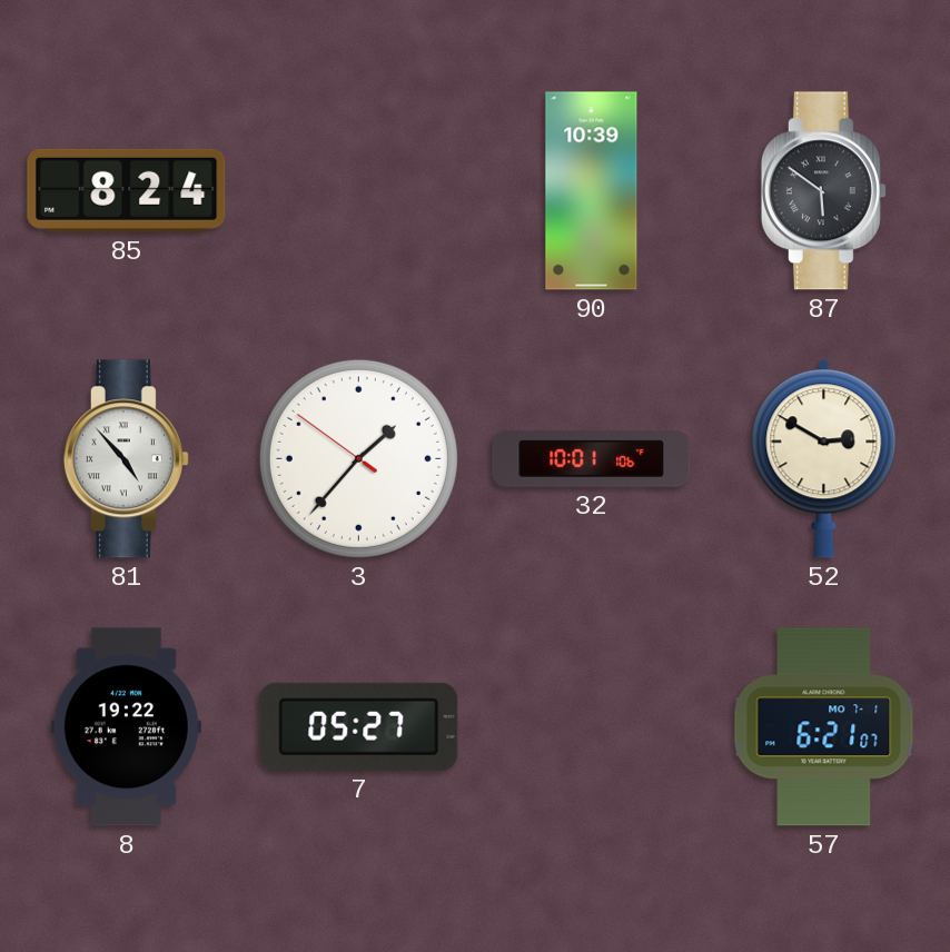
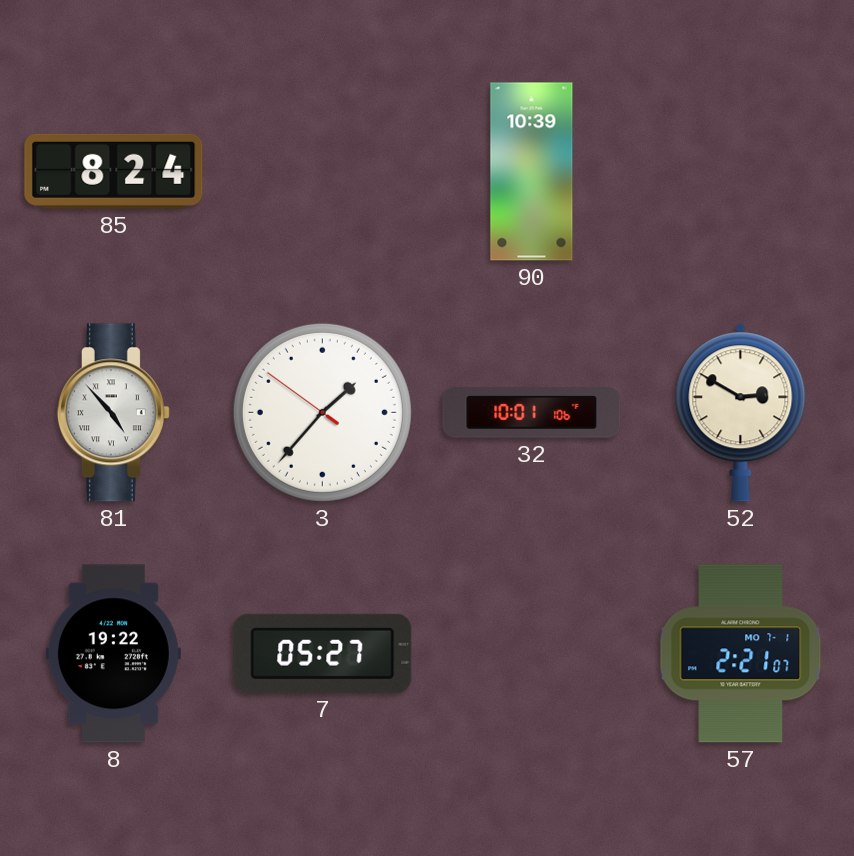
87: 5:51 -> none (823, 191)
57: 6:21 -> 2:21 (741, 654)
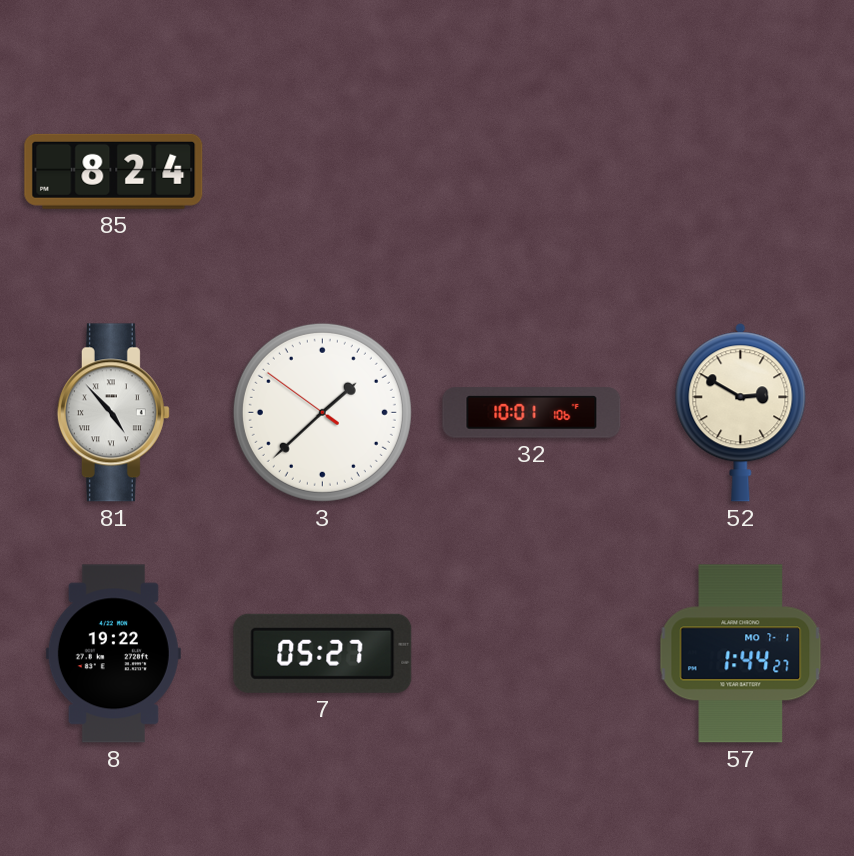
90: 10:39 -> none (532, 172)
3: 1:36 -> 1:37 (322, 412)
57: 2:21 -> 1:44 (741, 654)
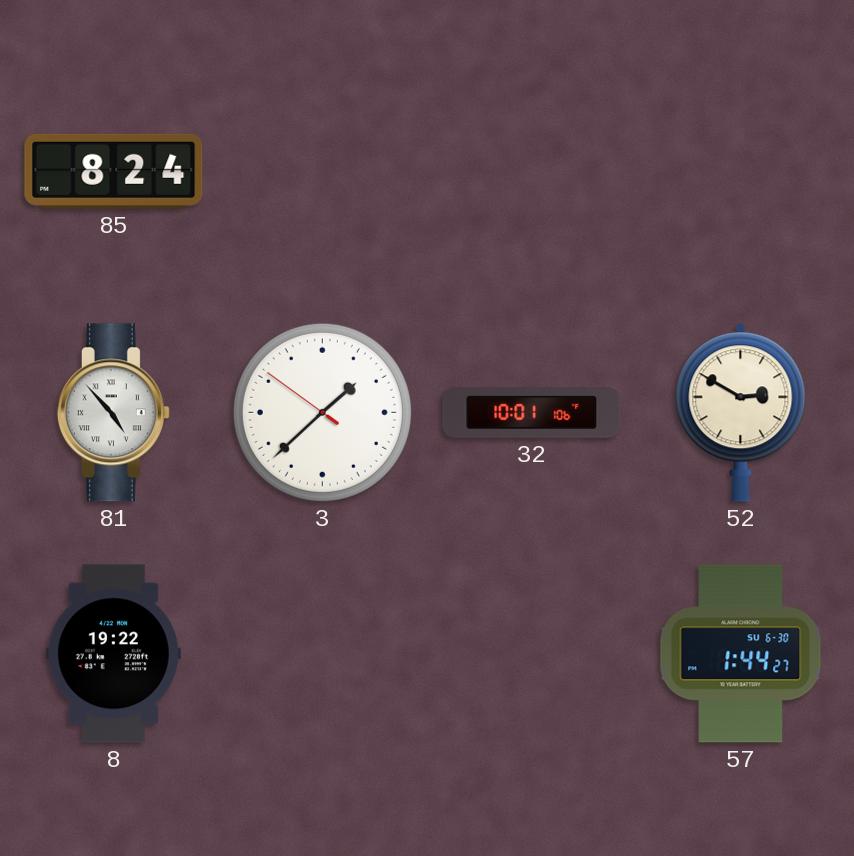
7: 05:27 -> none (323, 653)
57 date: MO 7-1 -> SU 6-30 (741, 654)
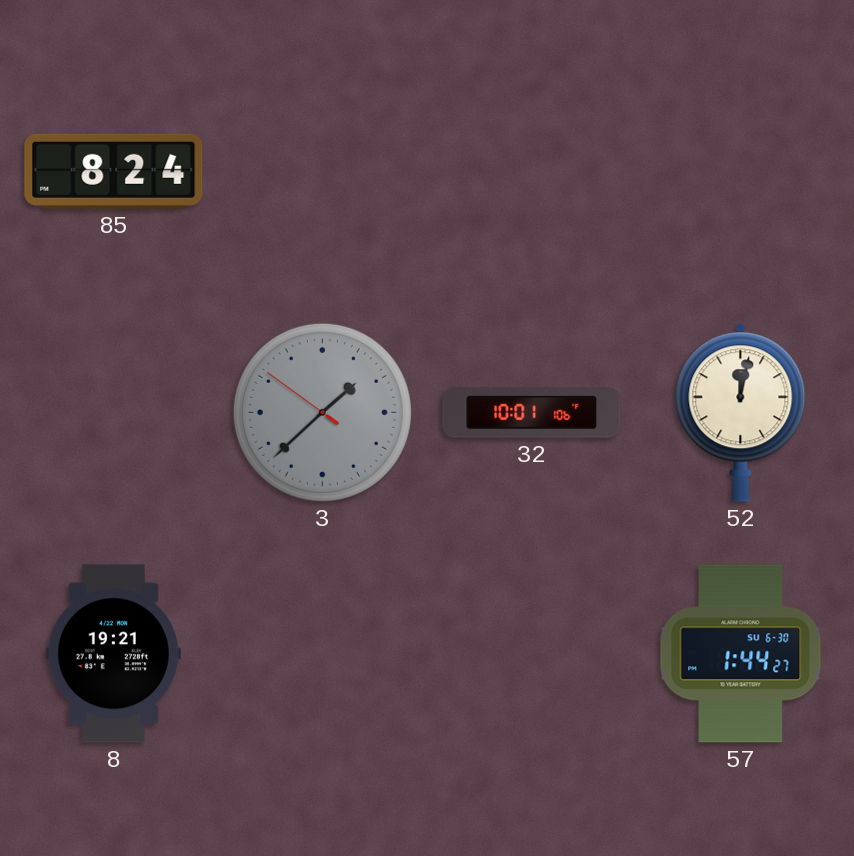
81: 4:53 -> none (113, 413)
3 dial: white -> grey (322, 412)
52: 2:50 -> 12:02 (741, 413)
8: 19:22 -> 19:21 (113, 654)
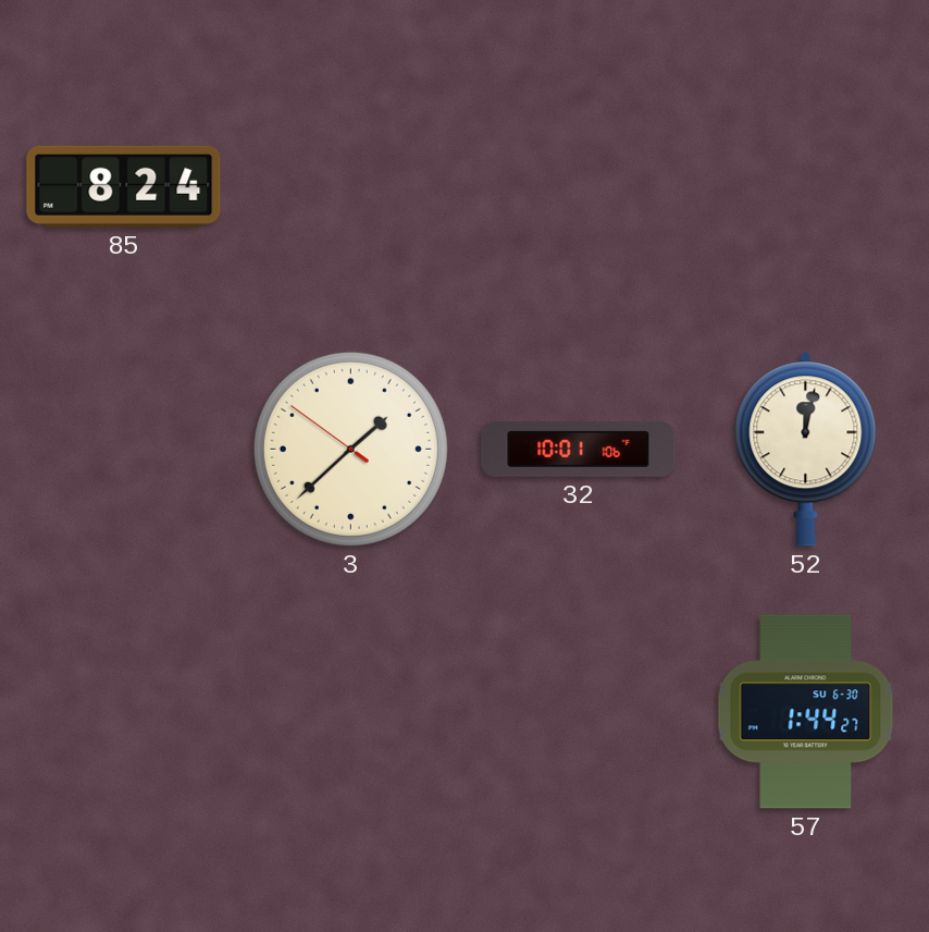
3 dial: grey -> cream (350, 449)
8: 19:21 -> none (113, 654)
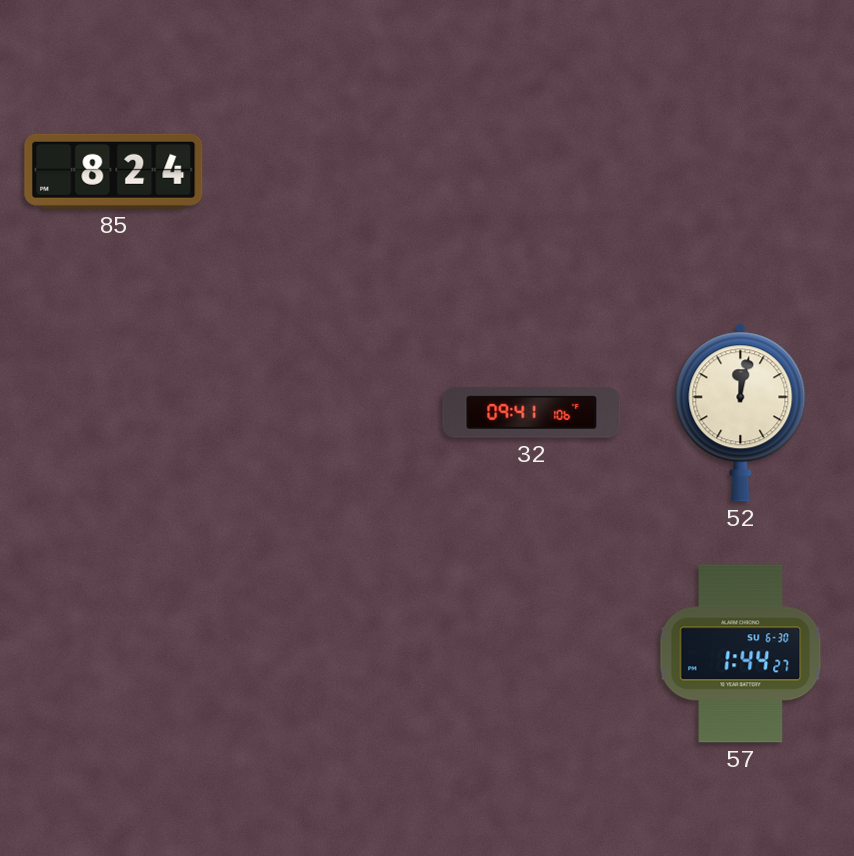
3: 1:37 -> none (350, 449)
32: 10:01 -> 09:41 (532, 413)
